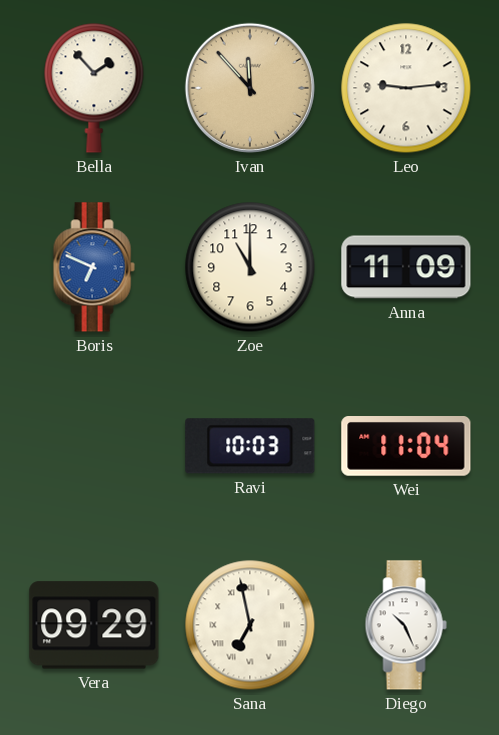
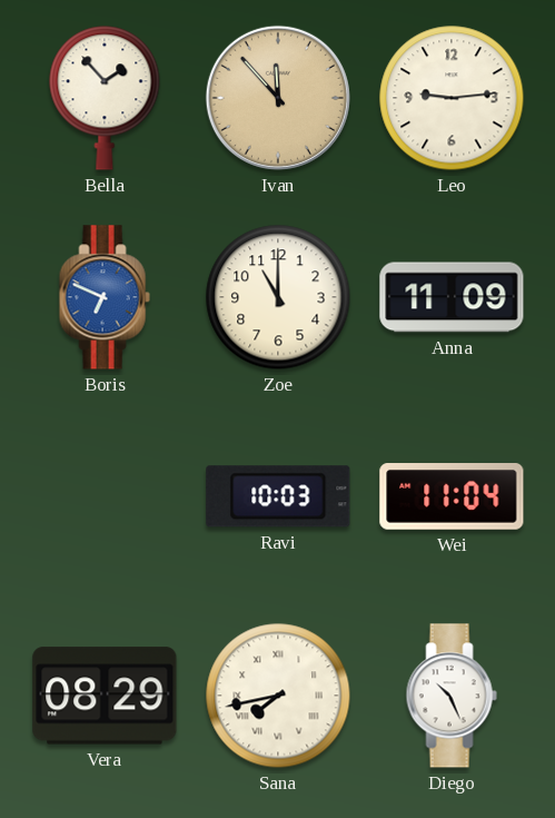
Vera: 09:29 -> 08:29 (105, 696)
Sana: 6:58 -> 7:43 (278, 696)
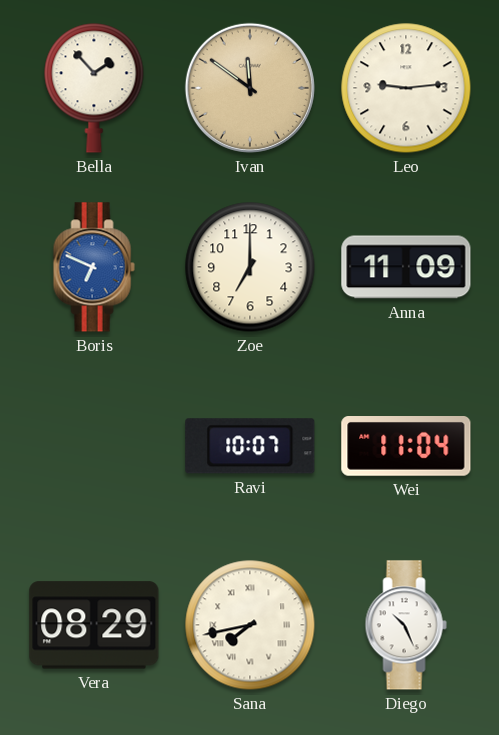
Ivan: 11:53 -> 11:51 (250, 88)
Zoe: 11:00 -> 7:00 (250, 267)
Ravi: 10:03 -> 10:07 (250, 446)
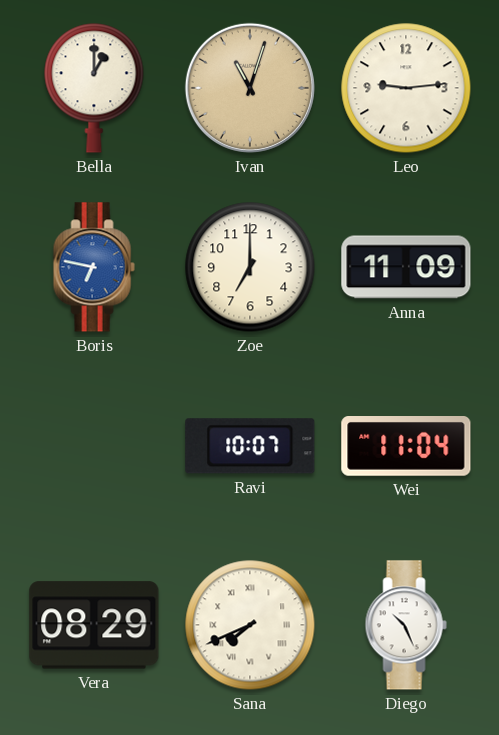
Bella: 1:53 -> 1:00 (94, 88)
Ivan: 11:51 -> 11:03 (250, 88)
Boris: 6:49 -> 6:47 (94, 267)
Sana: 7:43 -> 7:41 (250, 625)
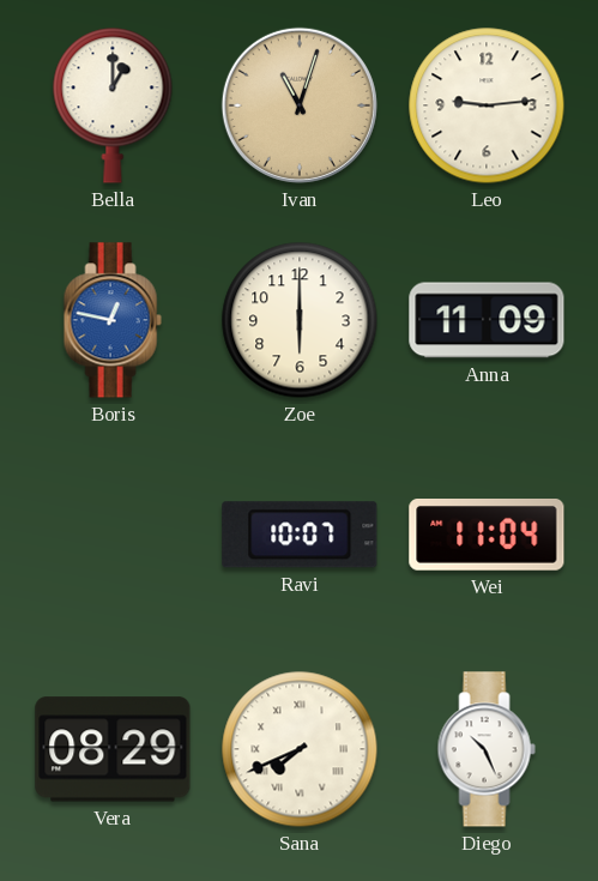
Boris: 6:47 -> 12:47 (113, 320)
Zoe: 7:00 -> 6:00 (300, 320)
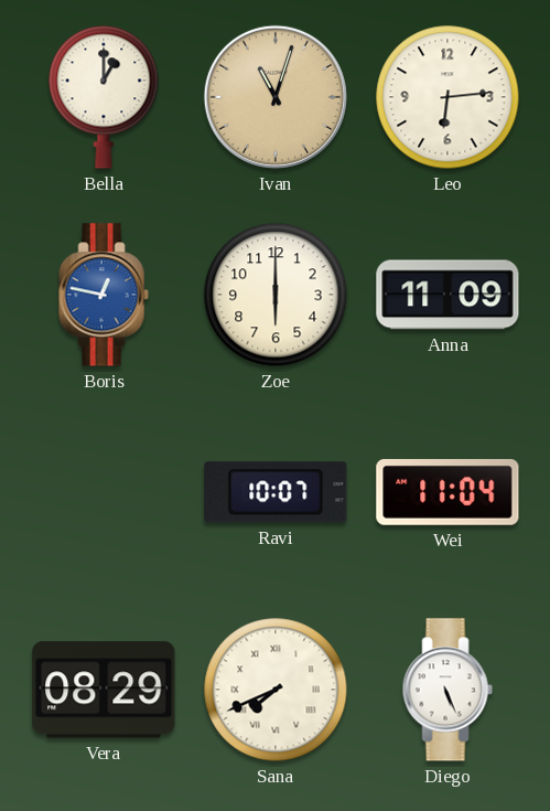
Leo: 9:14 -> 6:14 (447, 97)
Diego: 10:26 -> 5:26 (447, 690)
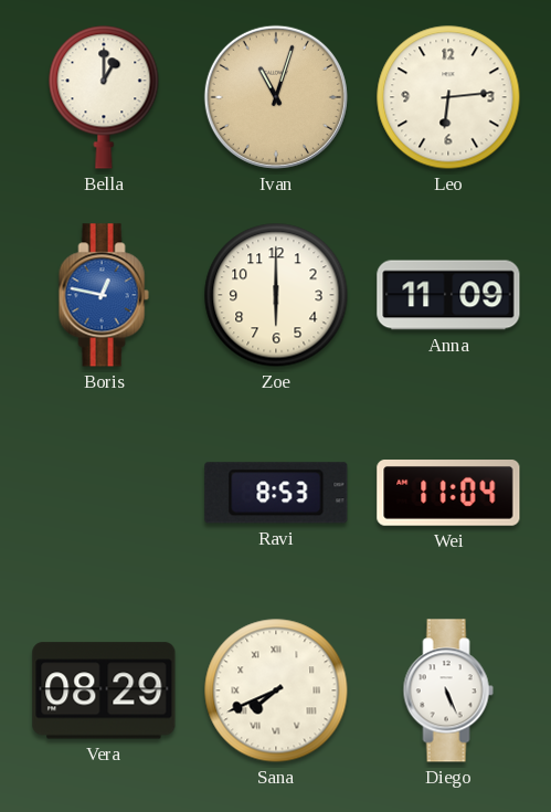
Ravi: 10:07 -> 8:53 (276, 493)
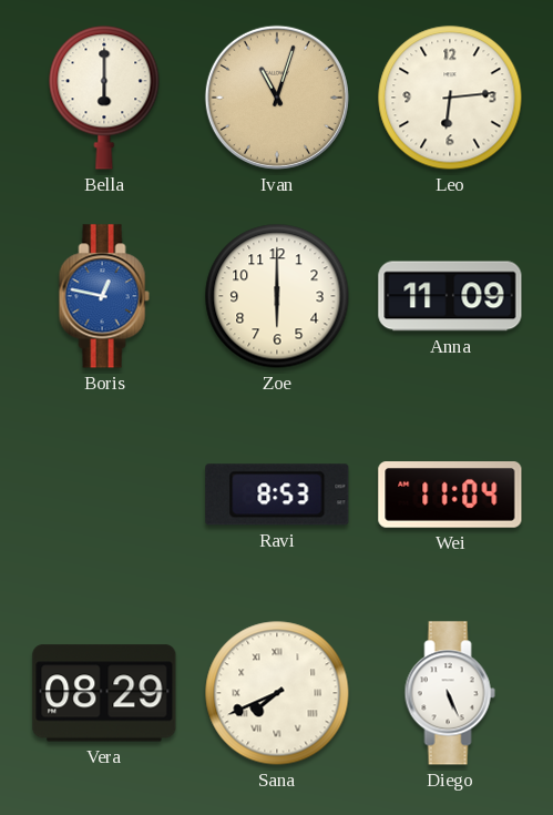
Bella: 1:00 -> 6:00 (104, 98)
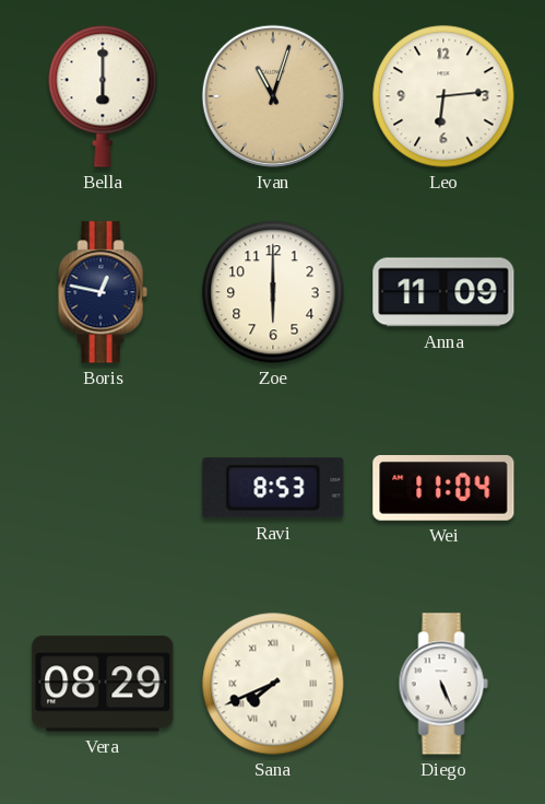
Boris dial: blue -> navy (103, 292)
